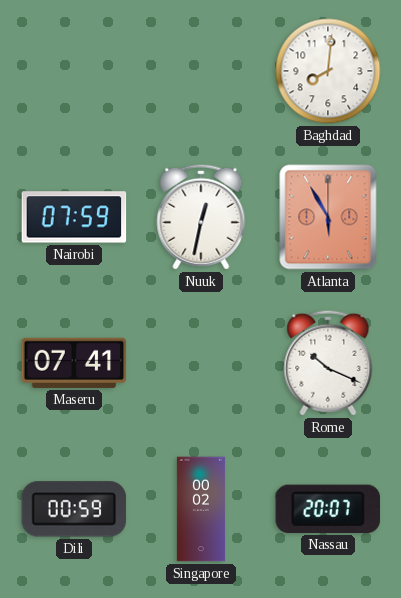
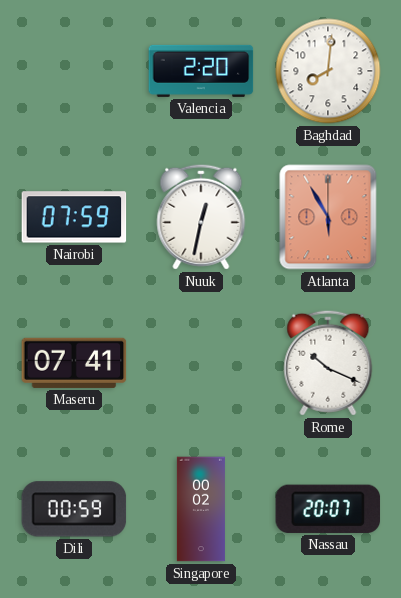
Valencia: none -> 2:20 (201, 71)
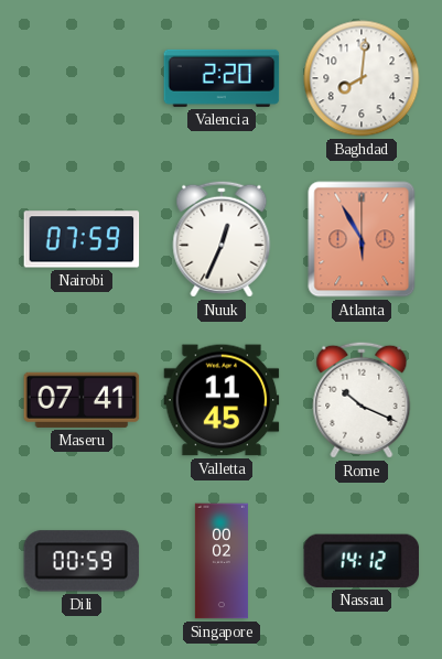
Nuuk: 12:32 -> 12:34 (222, 239)
Valletta: none -> 11:45 (222, 400)
Nassau: 20:07 -> 14:12 (362, 561)
